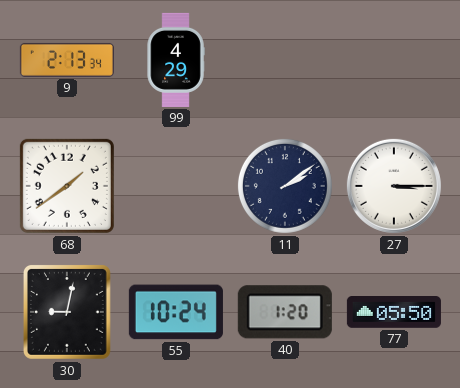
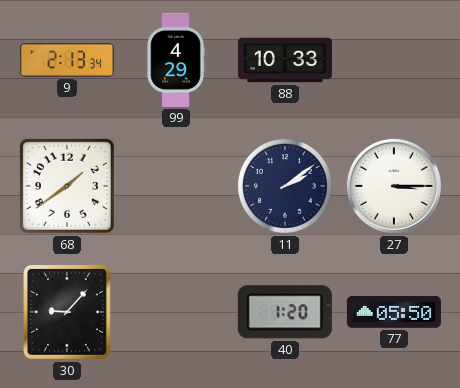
88: none -> 10:33 (285, 60)
30: 9:02 -> 9:07 (67, 312)
55: 10:24 -> none (176, 312)
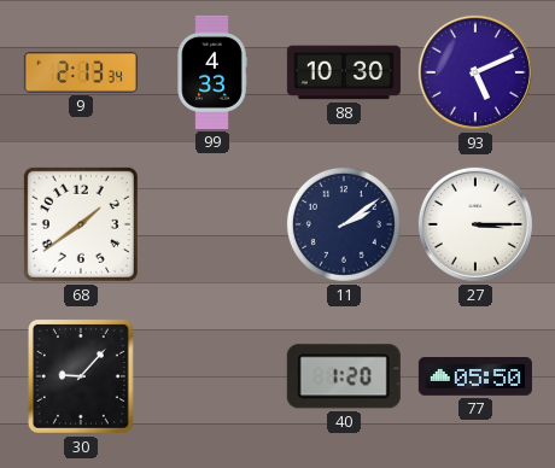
99: 4:29 -> 4:33 (212, 72)
88: 10:33 -> 10:30 (344, 72)
93: none -> 5:11 (475, 72)
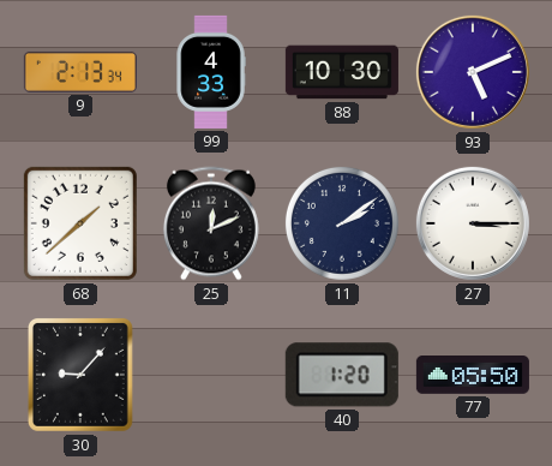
68: 1:39 -> 1:38 (80, 223)
25: none -> 12:11 (211, 223)
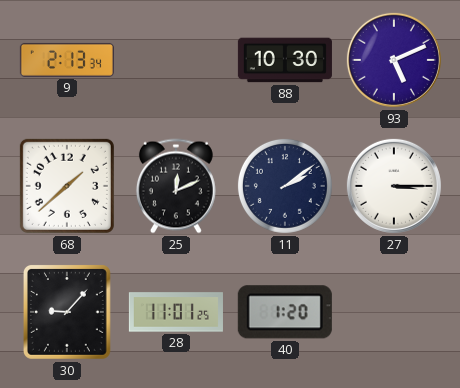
99: 4:33 -> none (211, 72)
28: none -> 11:01 (176, 312)
77: 05:50 -> none (473, 375)
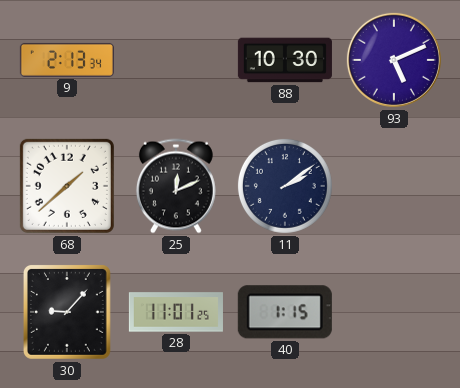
27: 3:15 -> none (394, 186)
40: 1:20 -> 1:15 (285, 312)
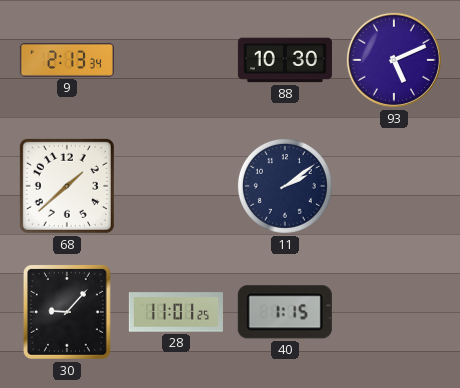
25: 12:11 -> none (176, 186)
